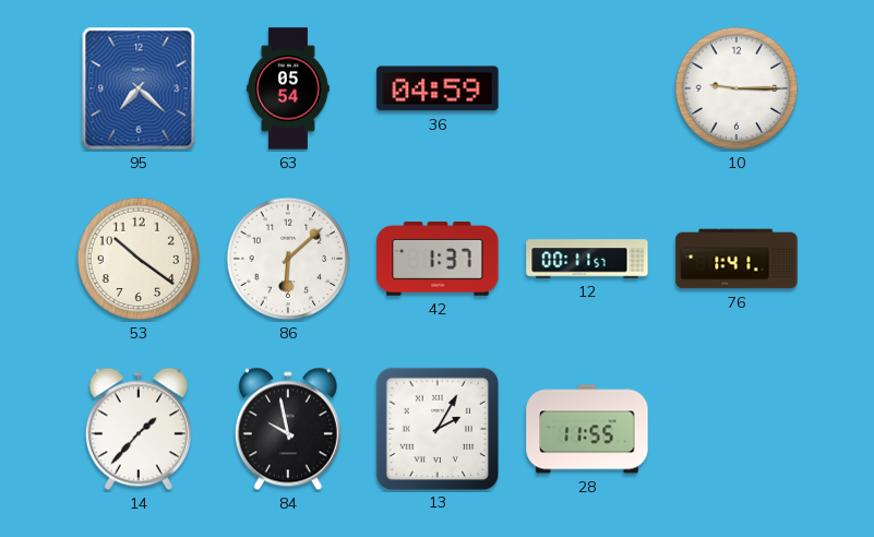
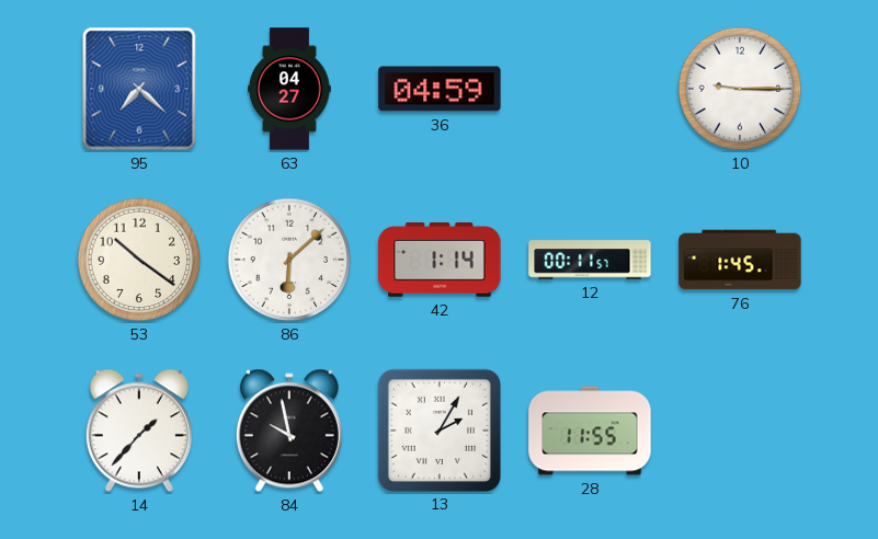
63: 05:54 -> 04:27 (289, 89)
42: 1:37 -> 1:14 (440, 261)
76: 1:41 -> 1:45 (740, 260)
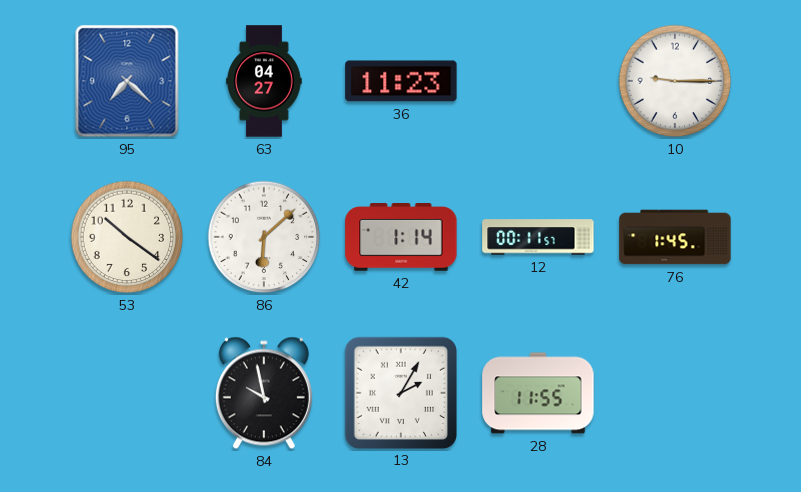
36: 04:59 -> 11:23 (401, 81)
14: 1:37 -> none (139, 431)
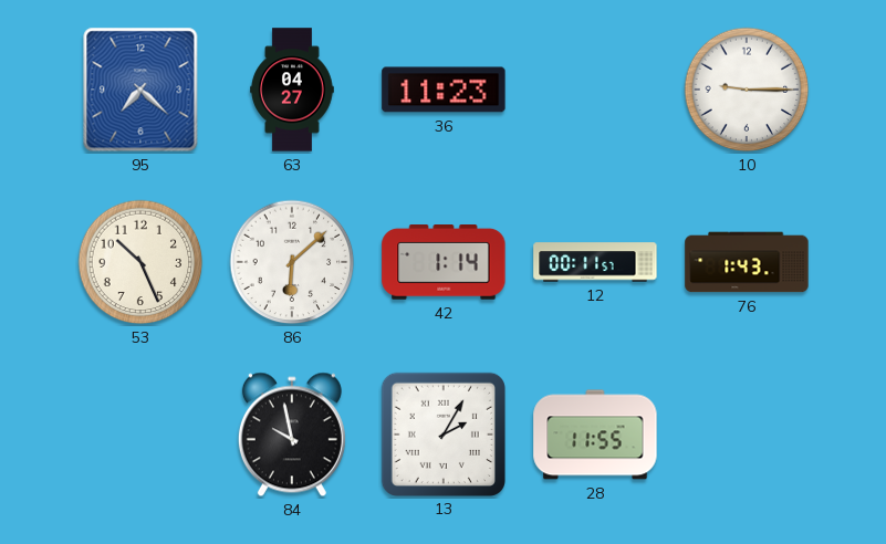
53: 10:21 -> 10:26 (140, 262)
76: 1:45 -> 1:43 (747, 262)
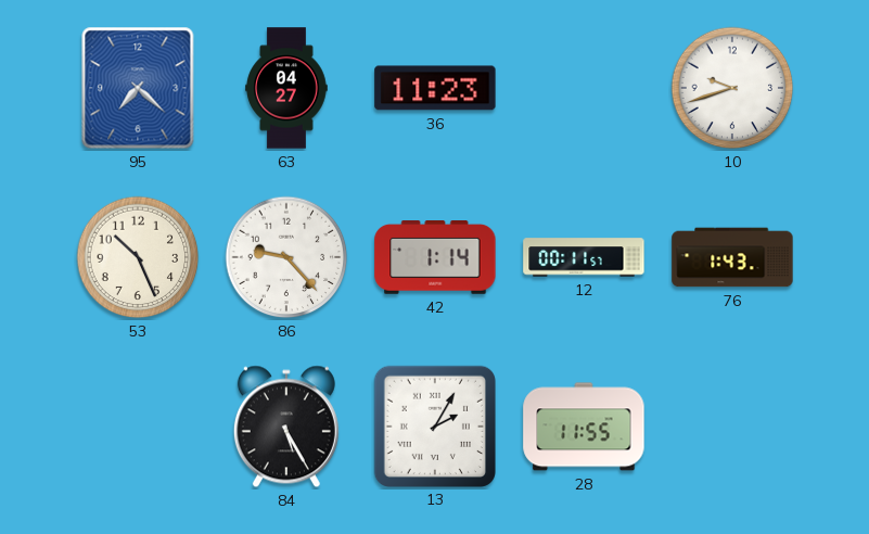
10: 9:15 -> 9:42 (732, 88)
86: 6:08 -> 9:23 (286, 257)
84: 9:58 -> 5:25 (286, 427)
